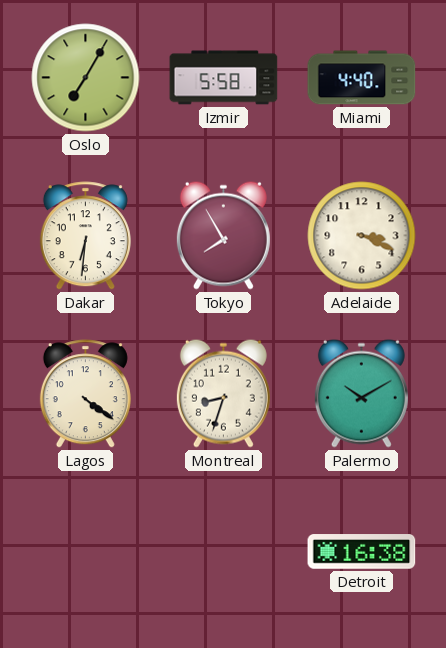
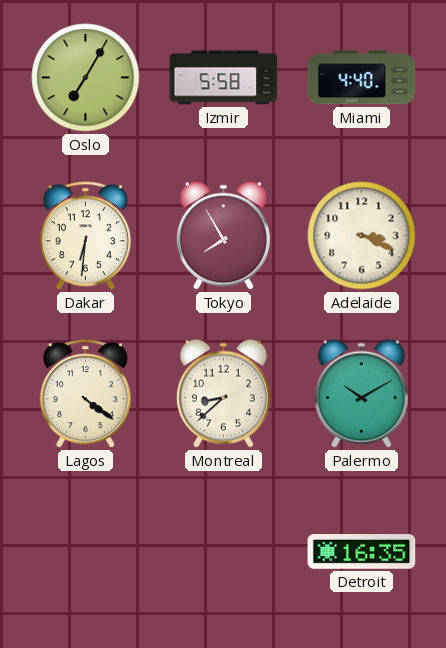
Montreal: 8:33 -> 8:38 (223, 393)
Detroit: 16:38 -> 16:35 (362, 552)
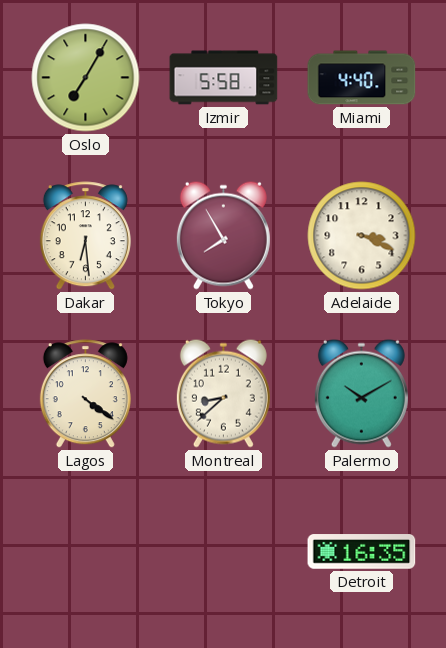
Dakar: 6:31 -> 6:29 (85, 236)
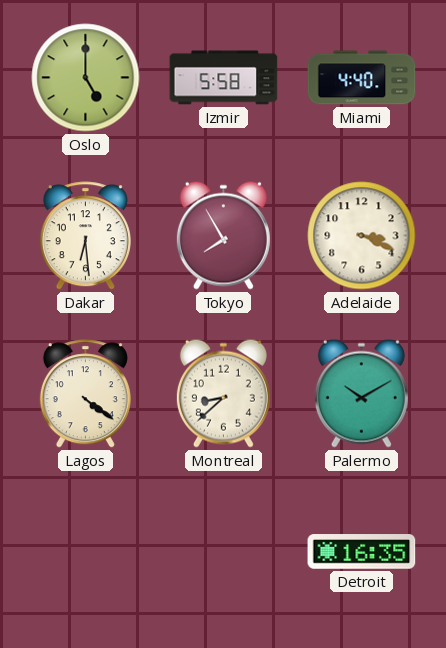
Oslo: 7:05 -> 5:00 (86, 78)
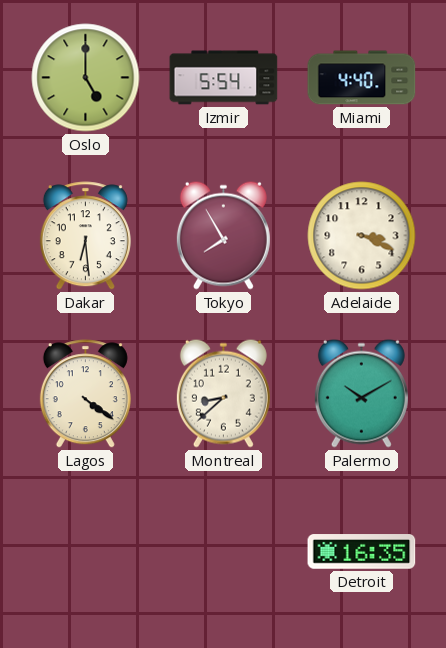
Izmir: 5:58 -> 5:54 (224, 78)
